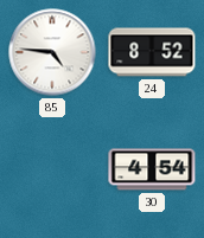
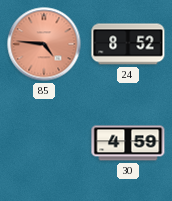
85 dial: white -> salmon (44, 44)
30: 4:54 -> 4:59 (128, 143)
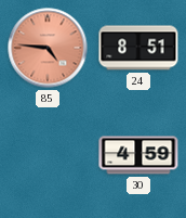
24: 8:52 -> 8:51 (138, 48)
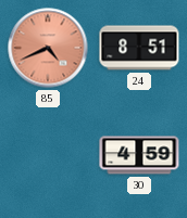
85: 4:46 -> 4:41 (48, 48)
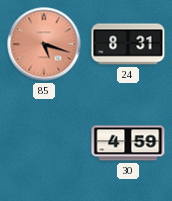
85: 4:41 -> 5:18 (44, 44)
24: 8:51 -> 8:31 (128, 44)
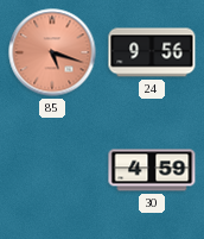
24: 8:31 -> 9:56 (152, 52)
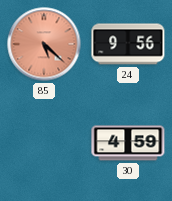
85: 5:18 -> 5:22 (44, 44)
